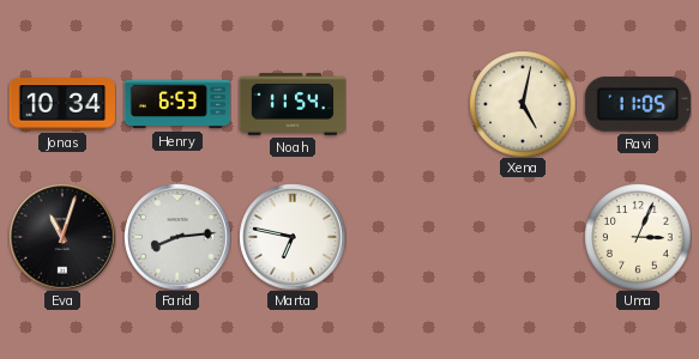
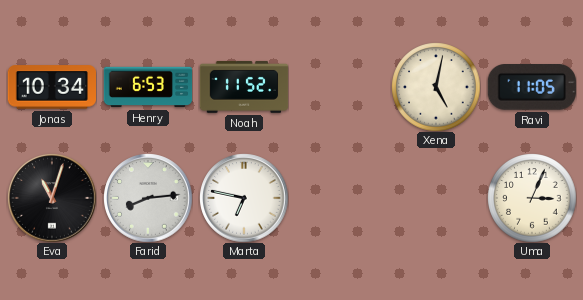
Noah: 11:54 -> 11:52 (244, 87)
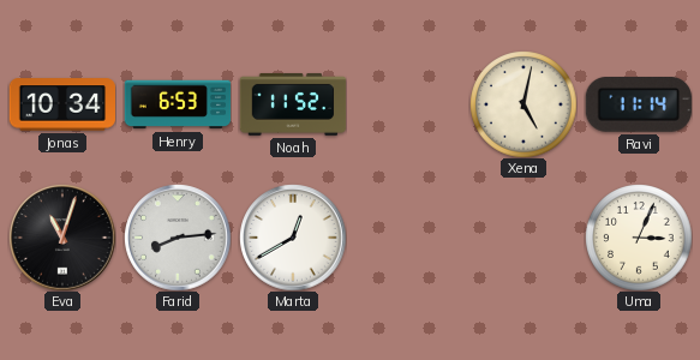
Ravi: 11:05 -> 11:14 (639, 106)
Marta: 6:47 -> 12:40 (293, 238)
